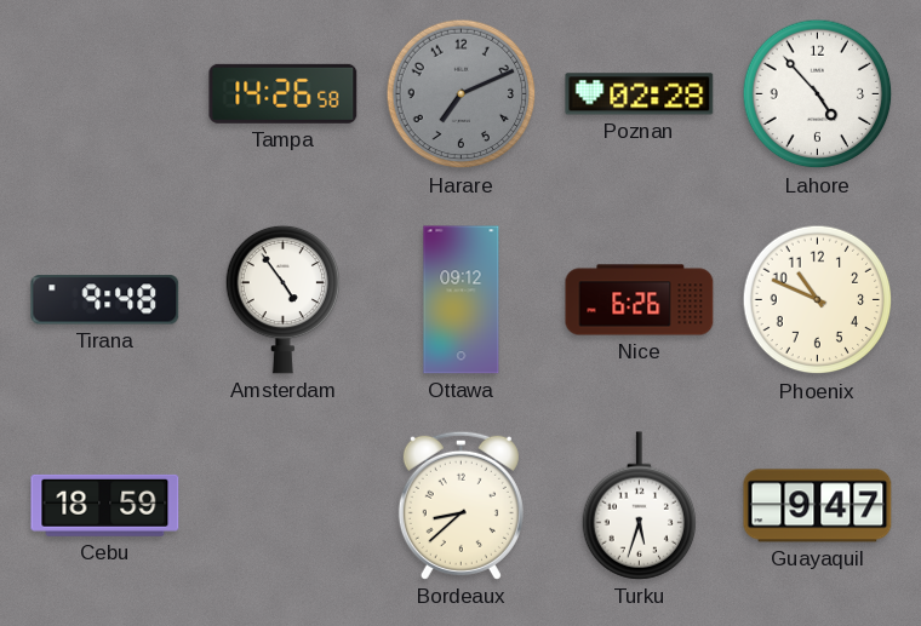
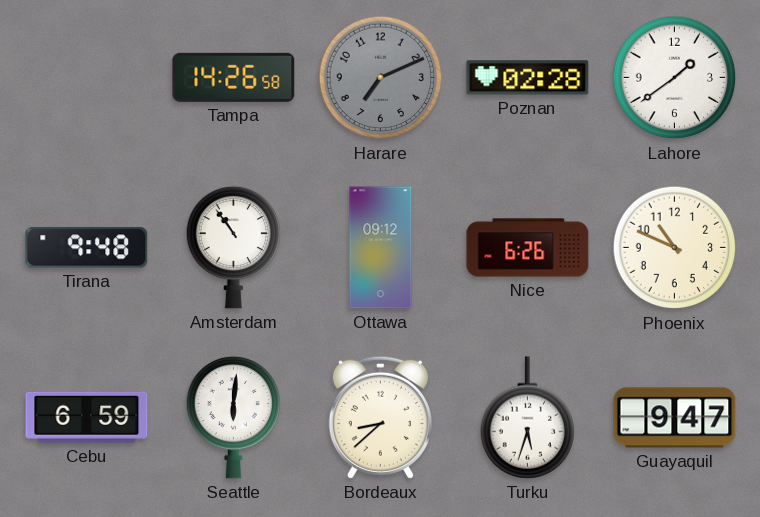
Lahore: 4:53 -> 1:39 (675, 78)
Amsterdam: 4:54 -> 10:54 (234, 247)
Cebu: 18:59 -> 6:59 (87, 417)
Seattle: none -> 6:01 (234, 417)
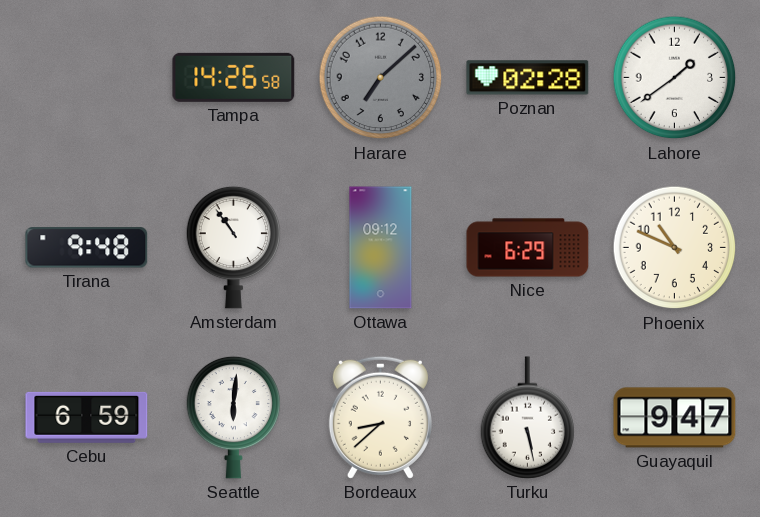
Harare: 7:11 -> 7:08 (381, 78)
Nice: 6:26 -> 6:29 (528, 248)
Turku: 5:33 -> 5:28 (528, 418)
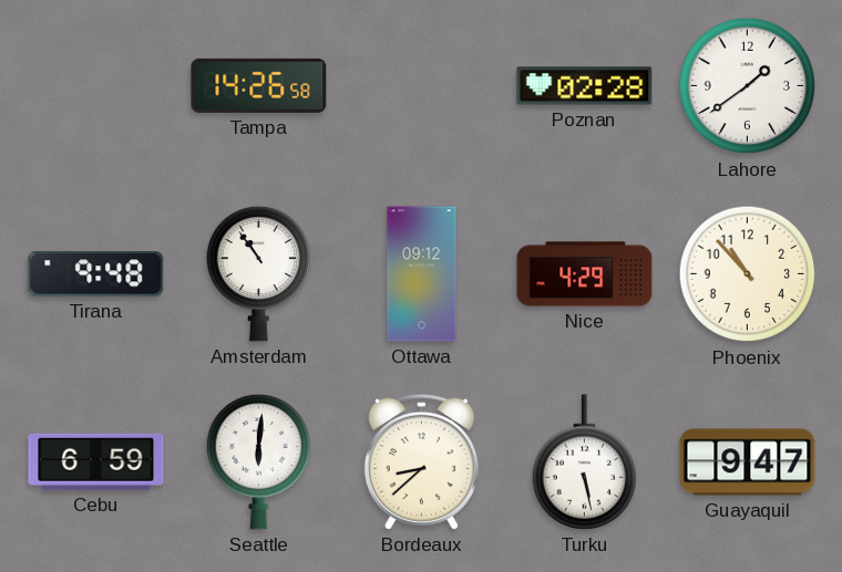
Harare: 7:08 -> none (381, 78)
Nice: 6:29 -> 4:29 (585, 274)
Phoenix: 10:49 -> 10:53 (748, 274)
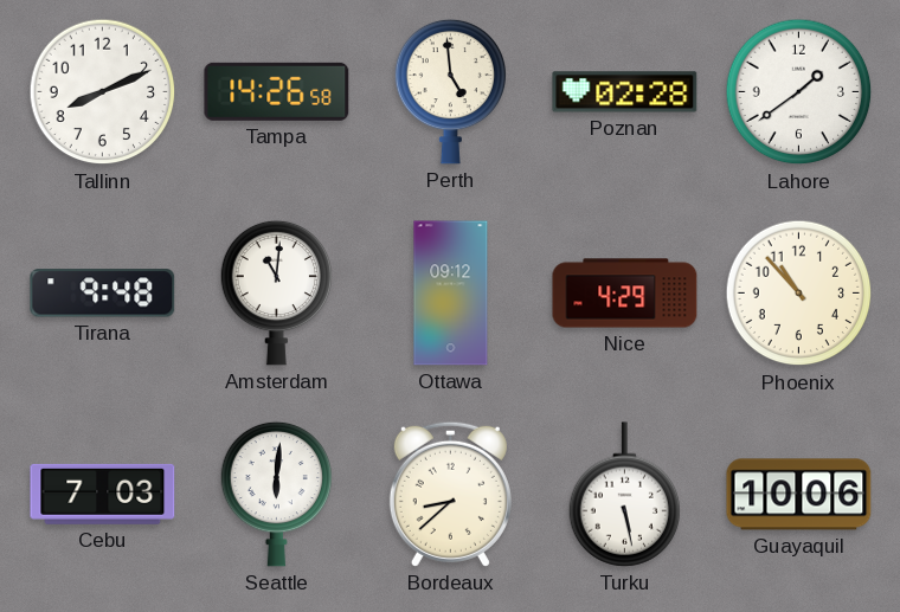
Tallinn: none -> 8:11 (103, 92)
Perth: none -> 4:59 (451, 91)
Amsterdam: 10:54 -> 11:01 (277, 292)
Cebu: 6:59 -> 7:03 (103, 494)
Guayaquil: 9:47 -> 10:06 (799, 495)
